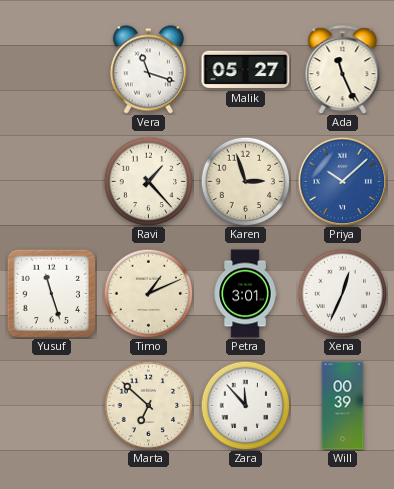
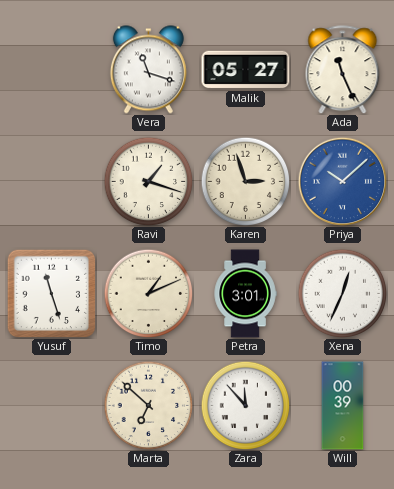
Ravi: 1:23 -> 1:18 (148, 181)
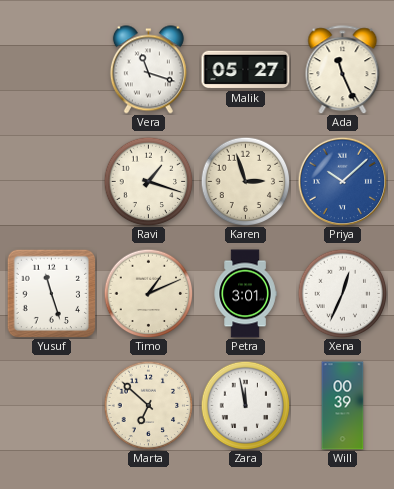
Zara: 11:53 -> 11:58 (245, 405)
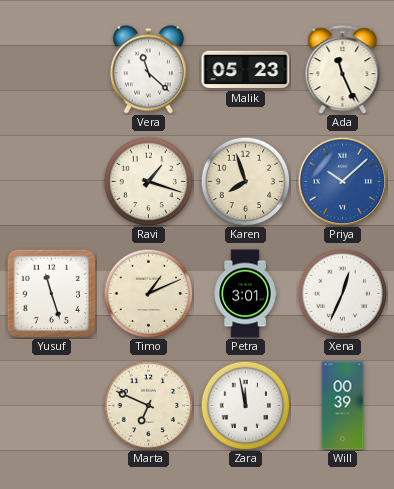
Vera: 11:18 -> 11:22 (148, 70)
Malik: 05:27 -> 05:23 (246, 70)
Karen: 2:57 -> 7:57 (245, 181)
Marta: 6:52 -> 6:49 (148, 405)
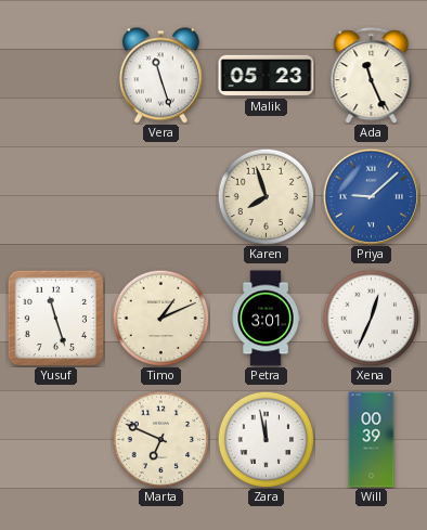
Vera: 11:22 -> 11:27 (160, 76)
Ravi: 1:18 -> none (148, 181)
Priya: 10:08 -> 9:08 (371, 196)
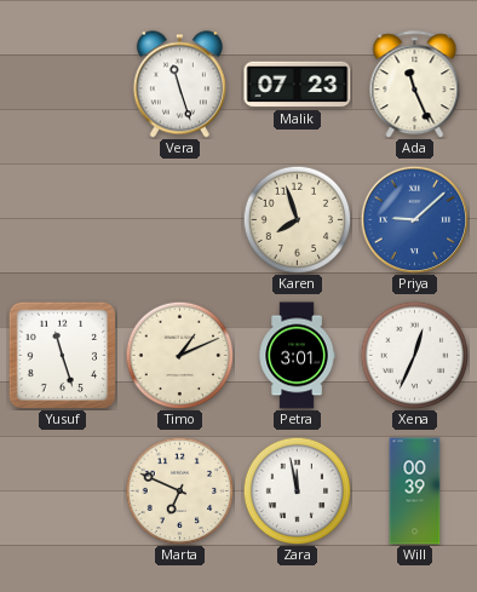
Malik: 05:23 -> 07:23 (298, 85)
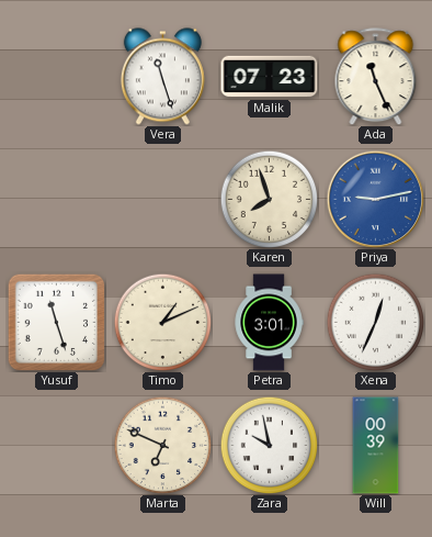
Priya: 9:08 -> 9:13 (375, 199)
Zara: 11:58 -> 9:58 (269, 445)
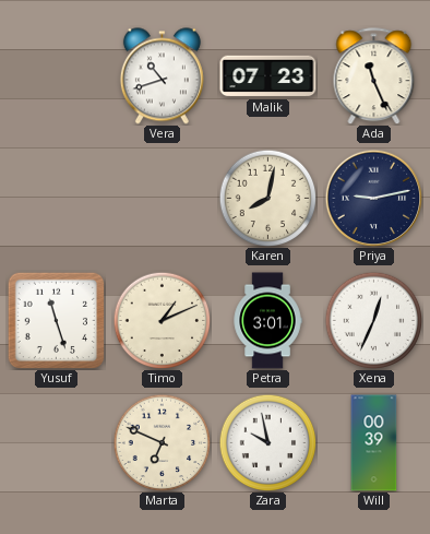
Vera: 11:27 -> 10:42 (162, 76)
Karen: 7:57 -> 8:02 (267, 198)
Priya dial: blue -> navy (373, 198)
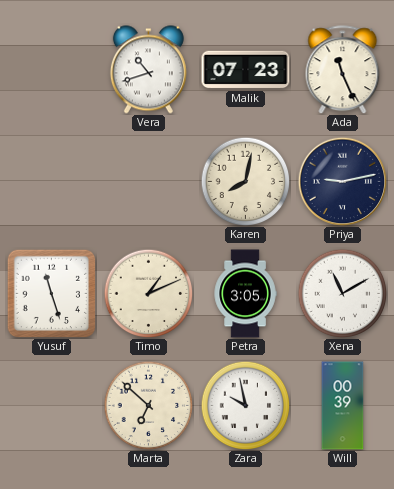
Petra: 3:01 -> 3:05 (245, 294)
Xena: 12:34 -> 11:10 (342, 293)
Marta: 6:49 -> 6:52 (148, 405)
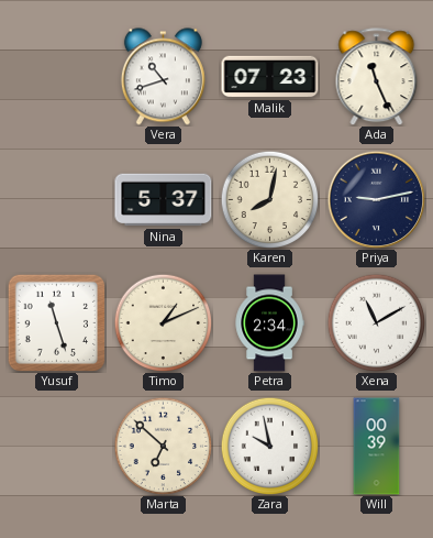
Nina: none -> 5:37 (164, 200)
Petra: 3:05 -> 2:34 (269, 323)
